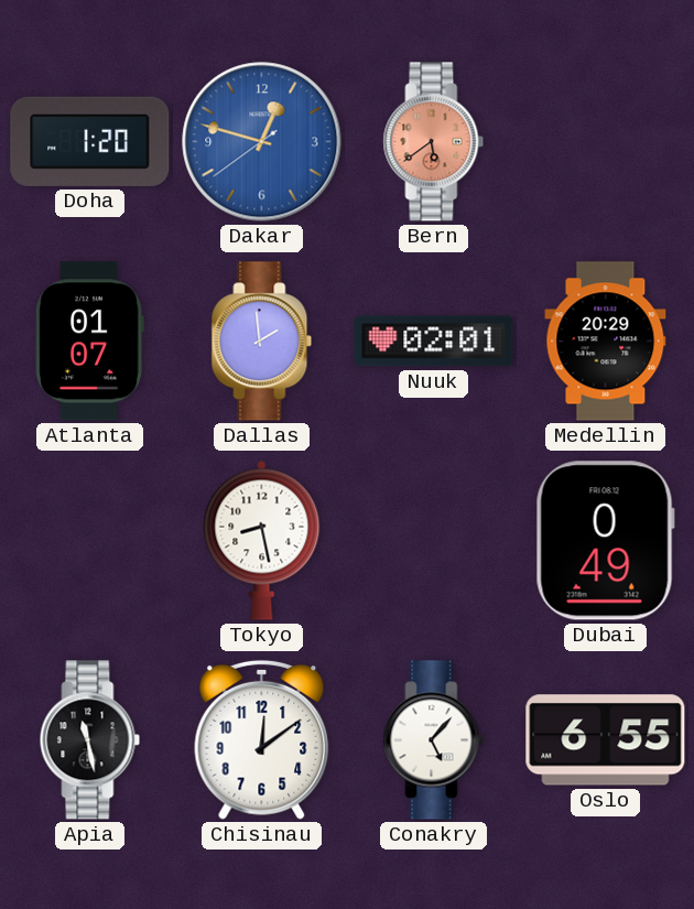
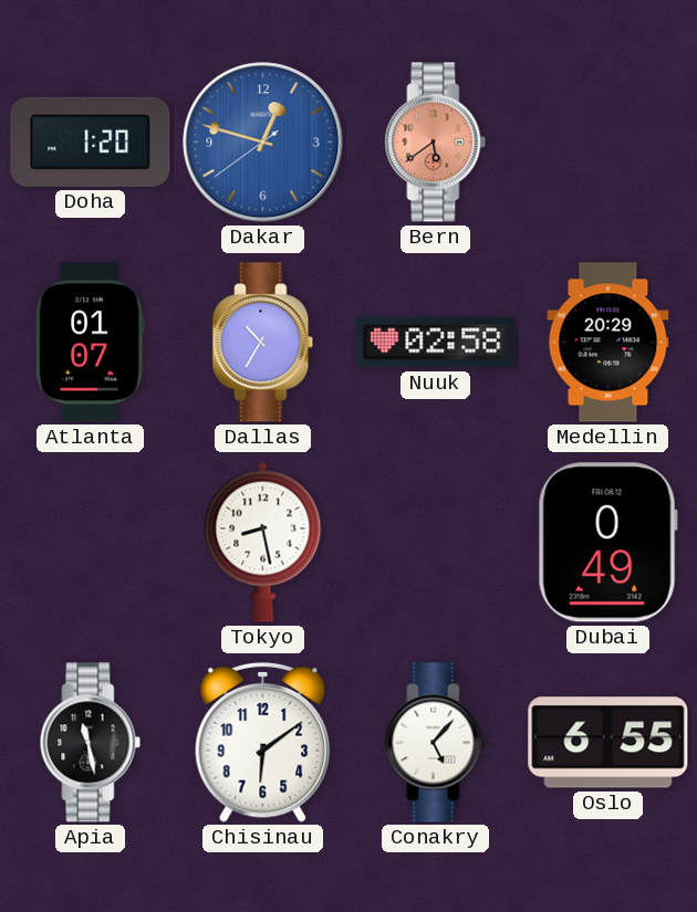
Dallas: 1:59 -> 10:35 (263, 343)
Nuuk: 02:01 -> 02:58 (436, 343)
Chisinau: 12:09 -> 6:09 (263, 742)
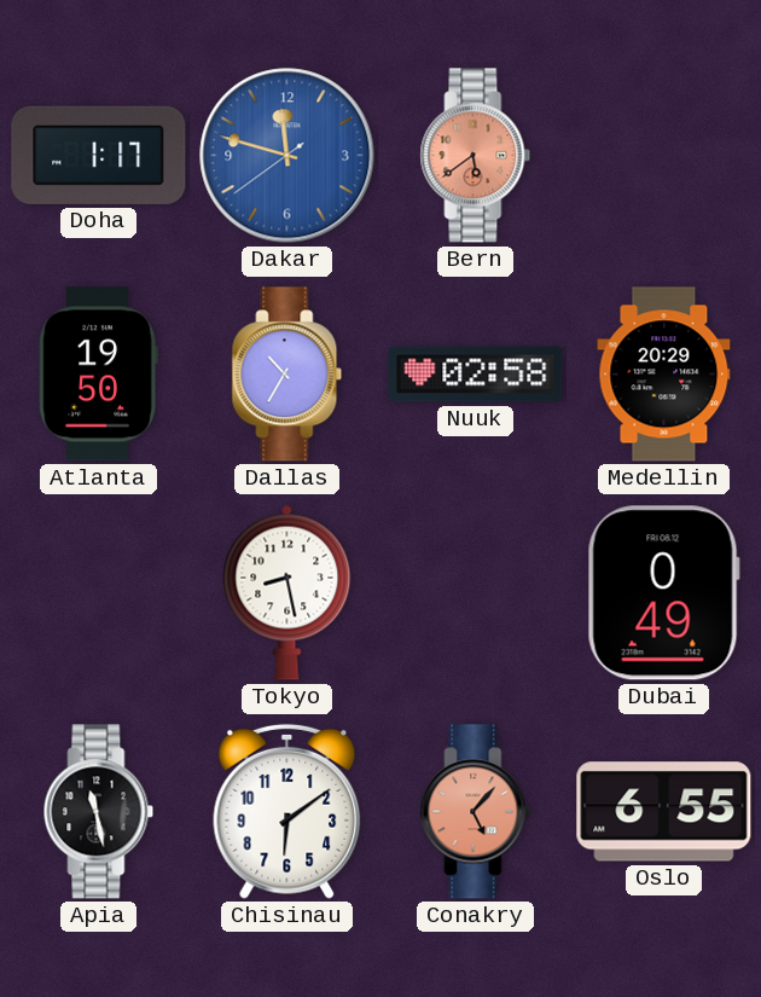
Doha: 1:20 -> 1:17 (99, 155)
Dakar: 12:47 -> 11:47 (287, 156)
Atlanta: 01:07 -> 19:50 (98, 375)
Conakry dial: white -> salmon (476, 812)
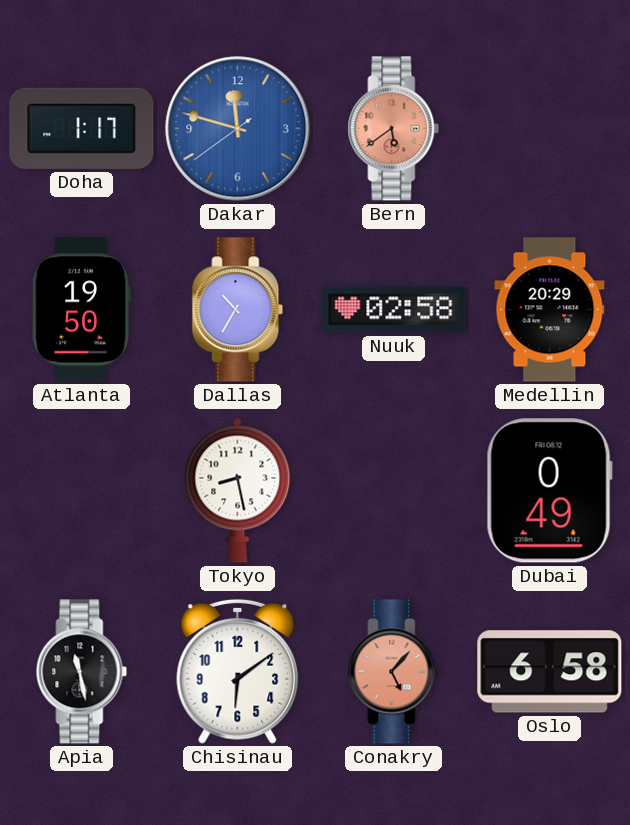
Oslo: 6:55 -> 6:58 (550, 672)
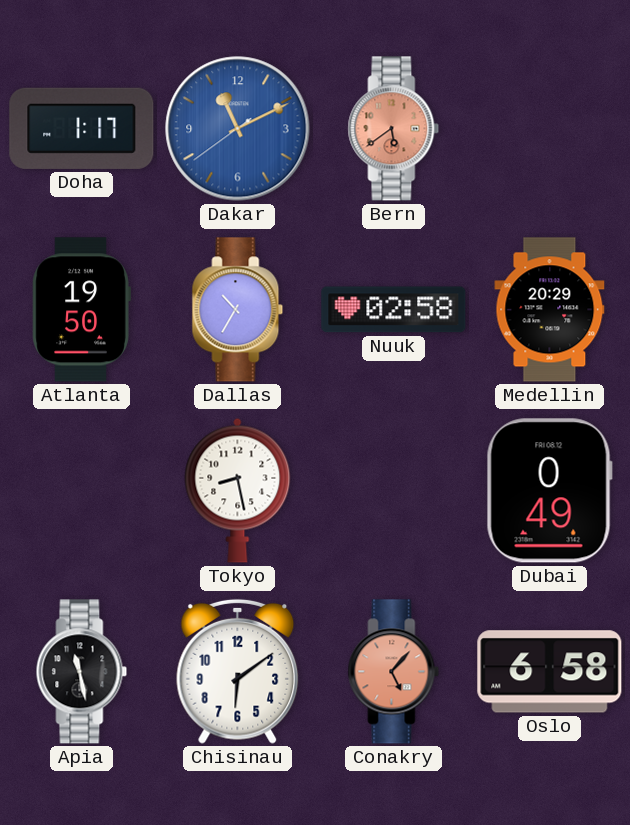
Dakar: 11:47 -> 11:10 (238, 129)
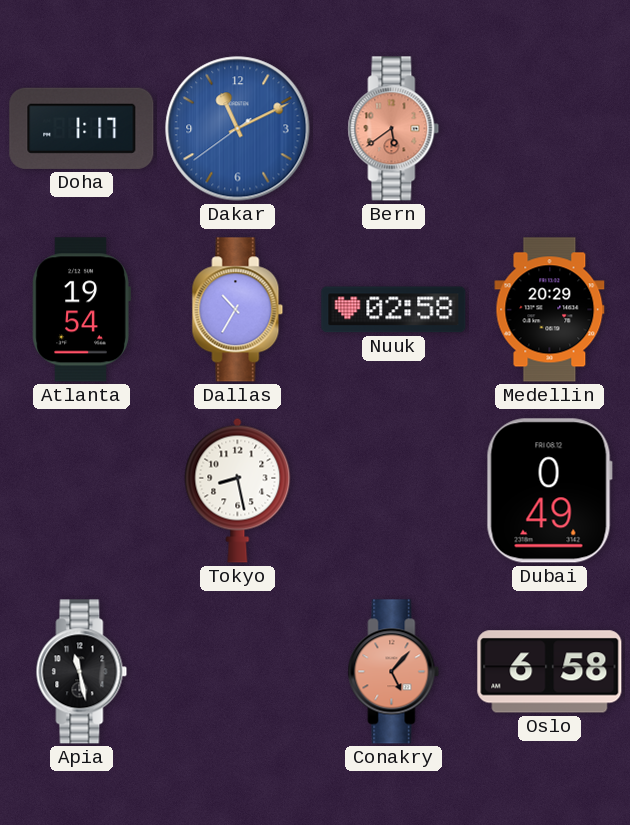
Atlanta: 19:50 -> 19:54 (81, 310)
Chisinau: 6:09 -> none (238, 671)
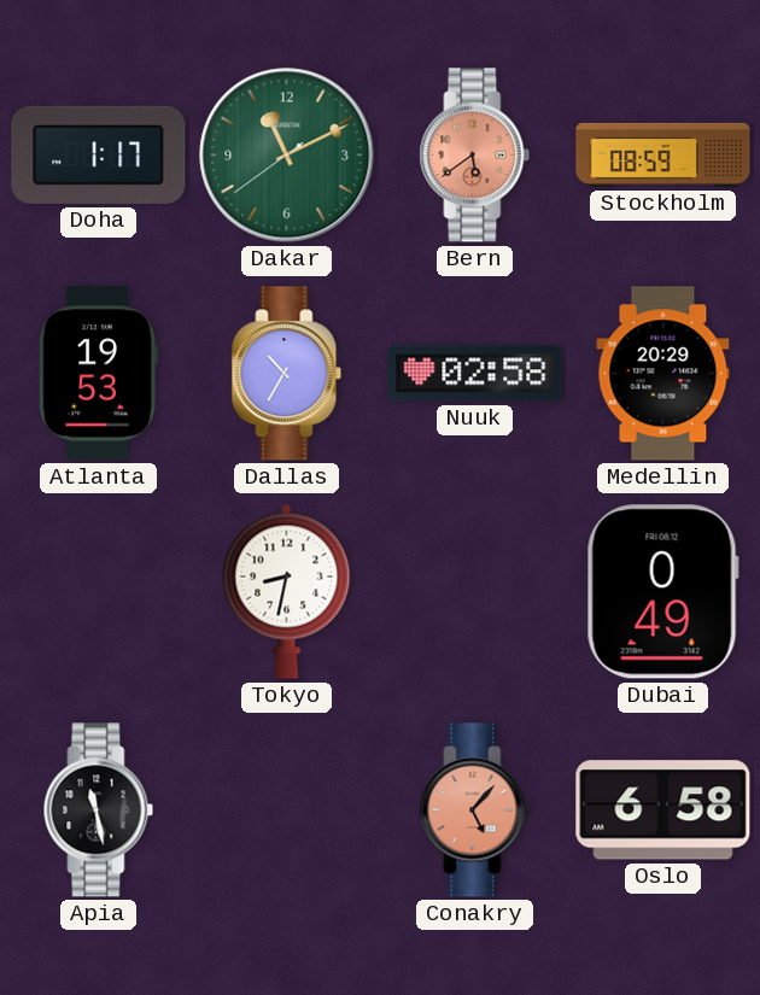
Dakar dial: blue -> green (287, 156)
Stockholm: none -> 08:59 (663, 154)
Atlanta: 19:54 -> 19:53 (98, 374)
Tokyo: 8:28 -> 8:32 (287, 591)
